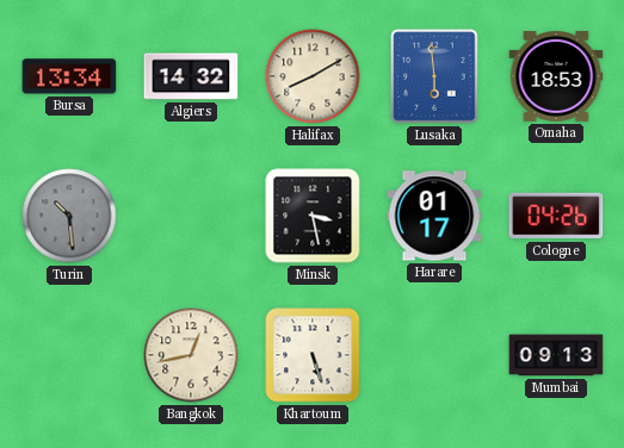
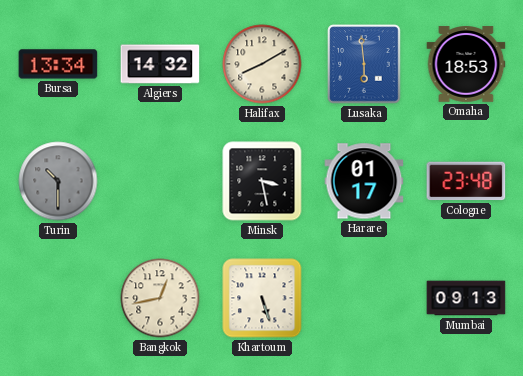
Turin: 10:29 -> 10:30 (58, 181)
Cologne: 04:26 -> 23:48 (466, 181)
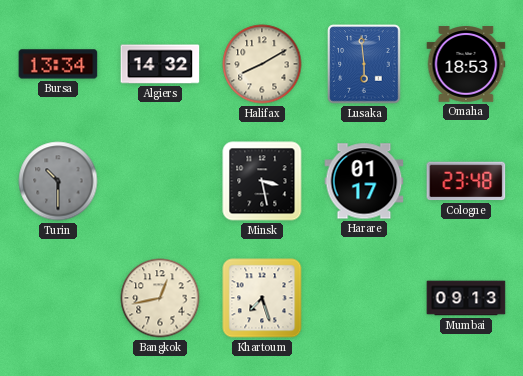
Khartoum: 5:27 -> 7:27 (262, 298)
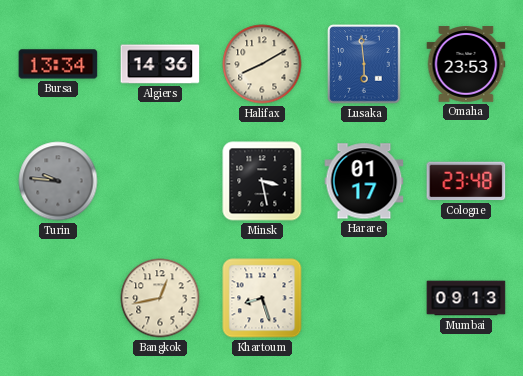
Algiers: 14:32 -> 14:36 (160, 64)
Omaha: 18:53 -> 23:53 (466, 64)
Turin: 10:30 -> 9:46 (58, 181)
Khartoum: 7:27 -> 8:27 (262, 298)
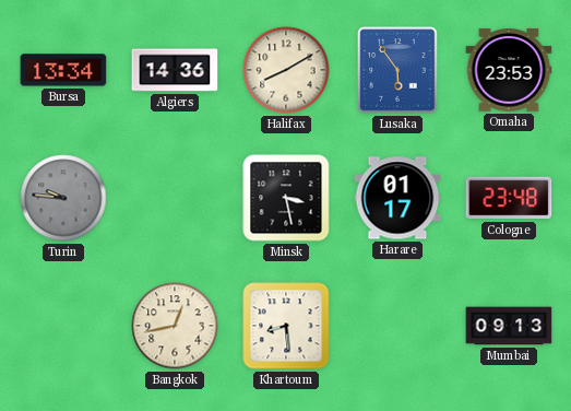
Lusaka: 5:59 -> 5:54 (397, 70)
Khartoum: 8:27 -> 8:29 (286, 326)
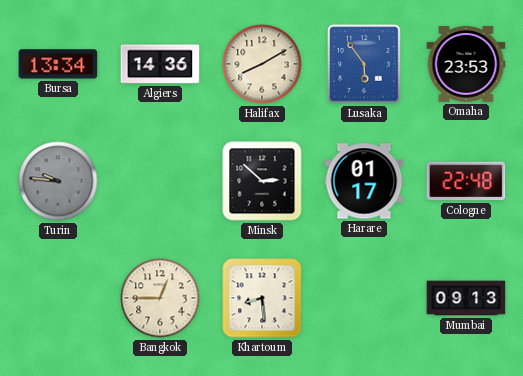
Minsk: 3:28 -> 2:52 (262, 181)
Cologne: 23:48 -> 22:48 (466, 181)
Bangkok: 12:43 -> 12:45 (160, 298)
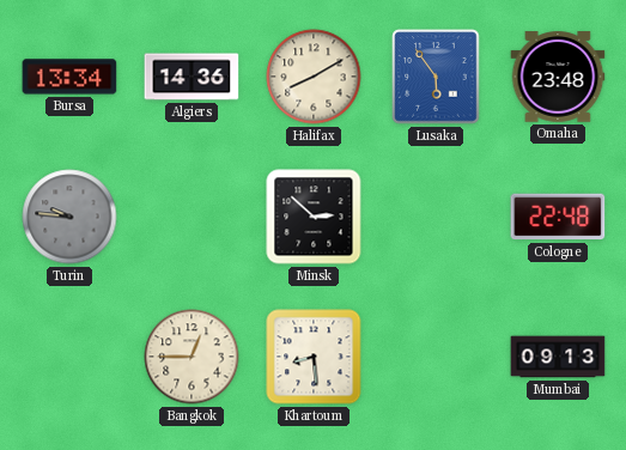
Omaha: 23:53 -> 23:48 (558, 77)
Harare: 01:17 -> none (364, 181)
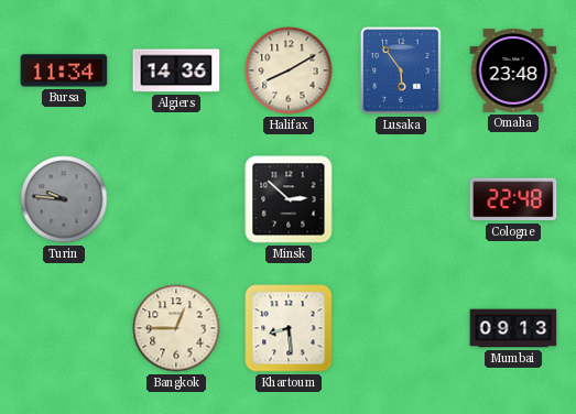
Bursa: 13:34 -> 11:34 (64, 70)
